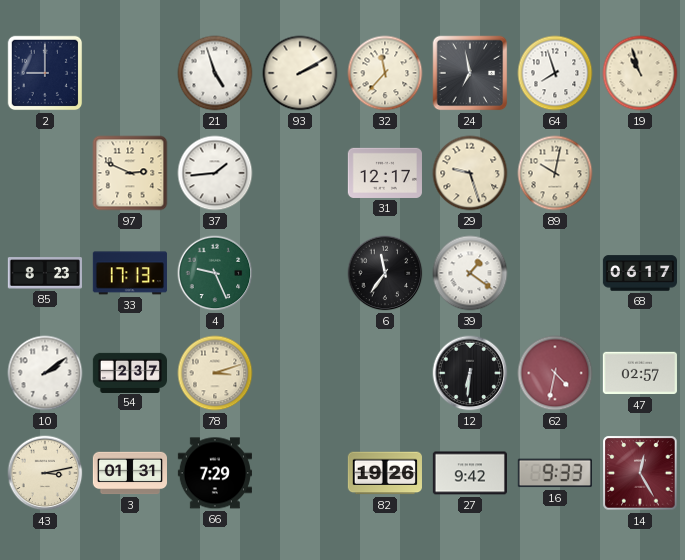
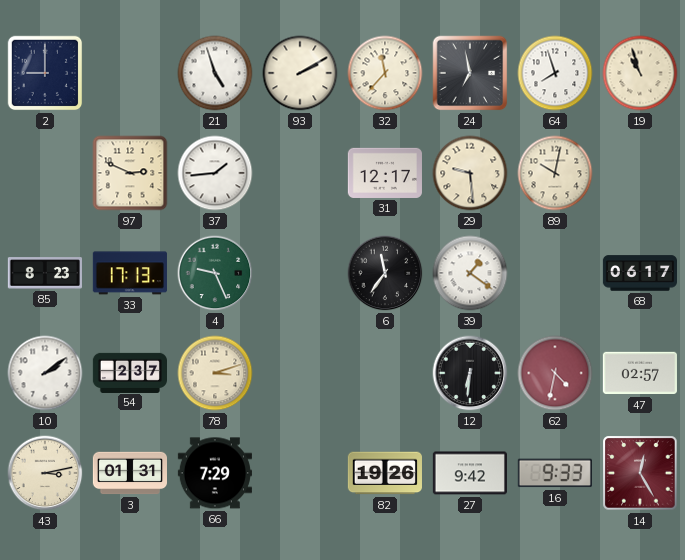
29: 9:27 -> 9:29 (470, 173)
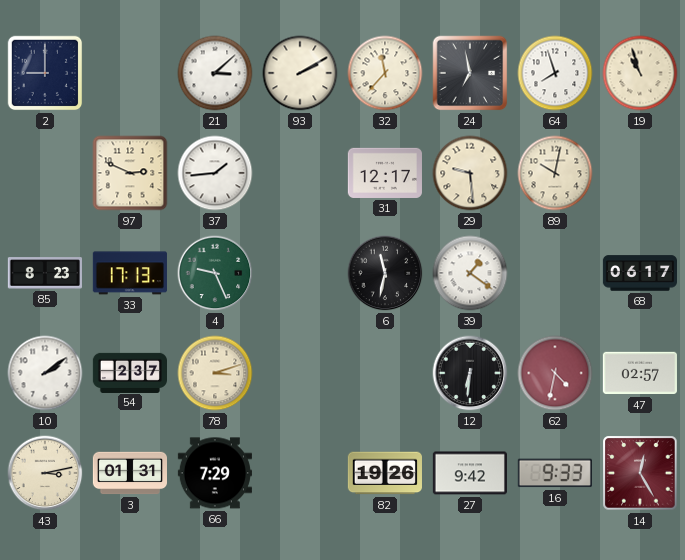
21: 4:57 -> 3:08 (215, 73)
6: 11:36 -> 11:32 (385, 273)
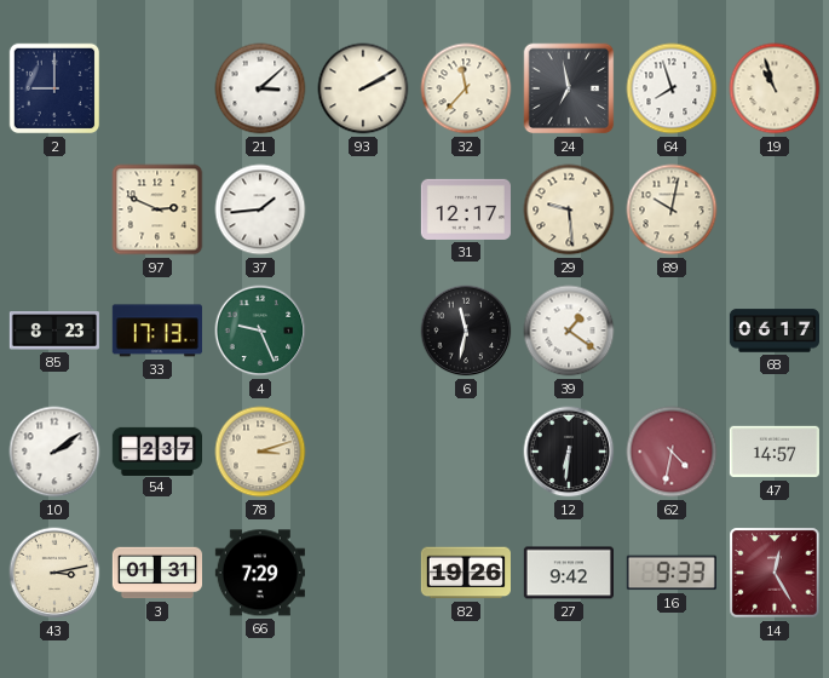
47: 02:57 -> 14:57 (775, 452)
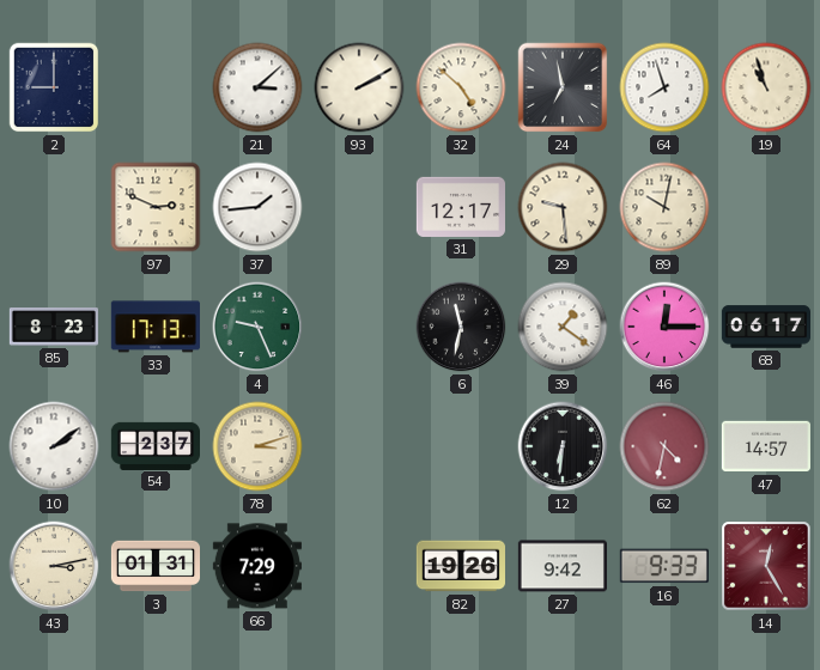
32: 11:37 -> 4:52 (461, 87)
46: none -> 12:15 (664, 327)
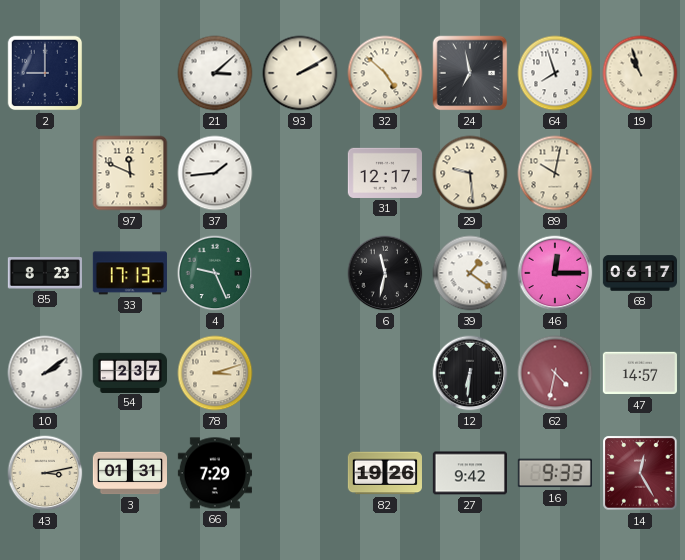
97: 2:49 -> 11:49 (130, 173)
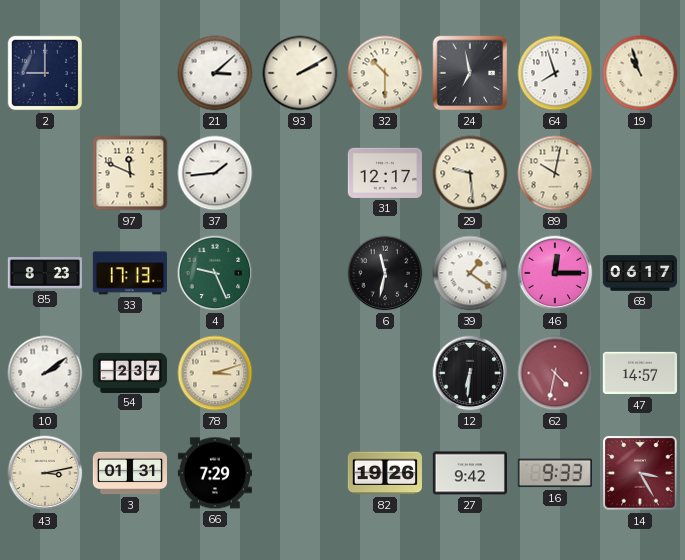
32: 4:52 -> 10:30 (385, 73)
14: 12:25 -> 3:25 (640, 473)
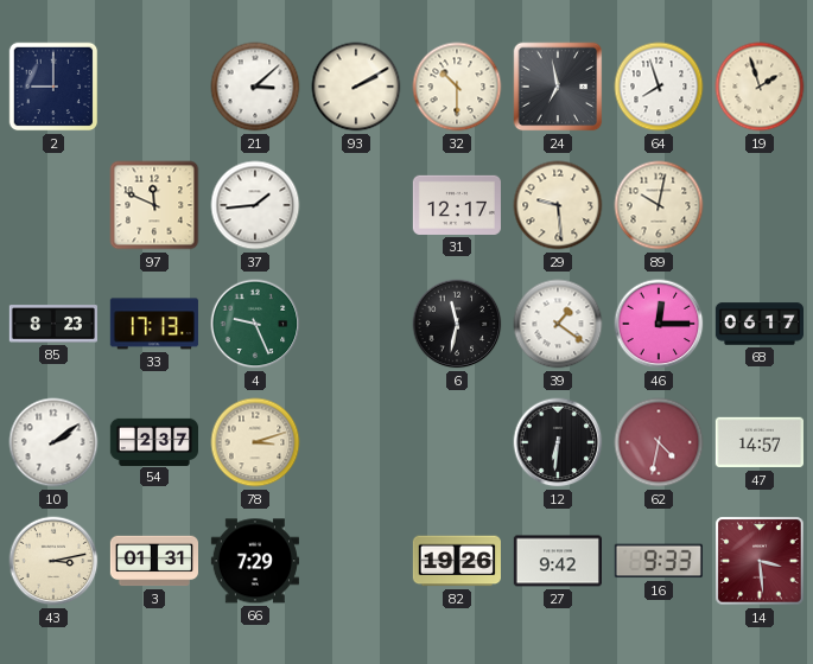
19: 10:57 -> 1:57 (760, 87)
14: 3:25 -> 3:29 (760, 561)
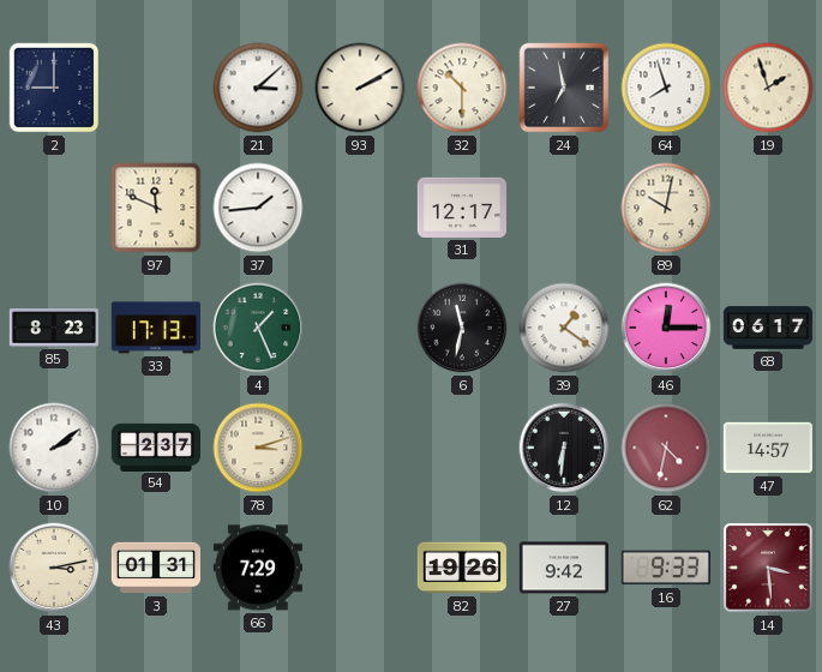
29: 9:29 -> none (558, 205)
4: 9:26 -> 1:26 (258, 328)
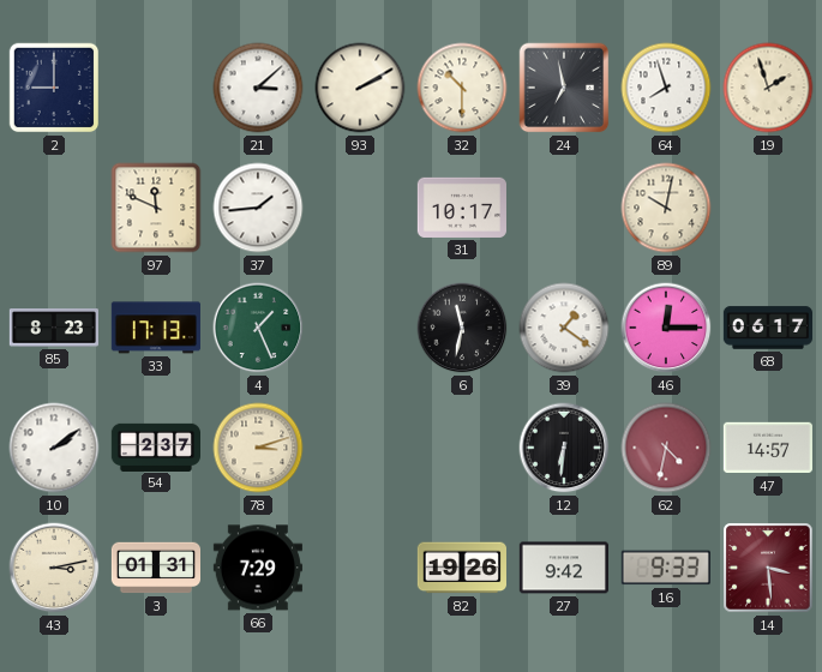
31: 12:17 -> 10:17 (461, 208)
